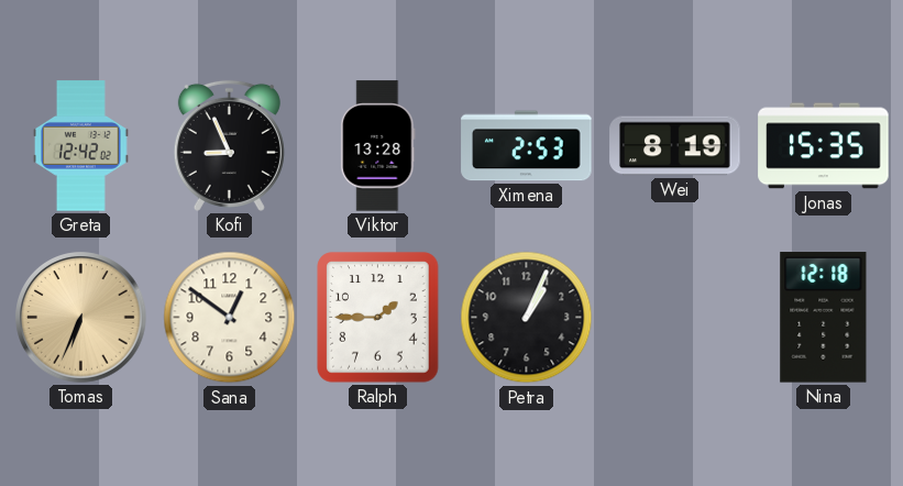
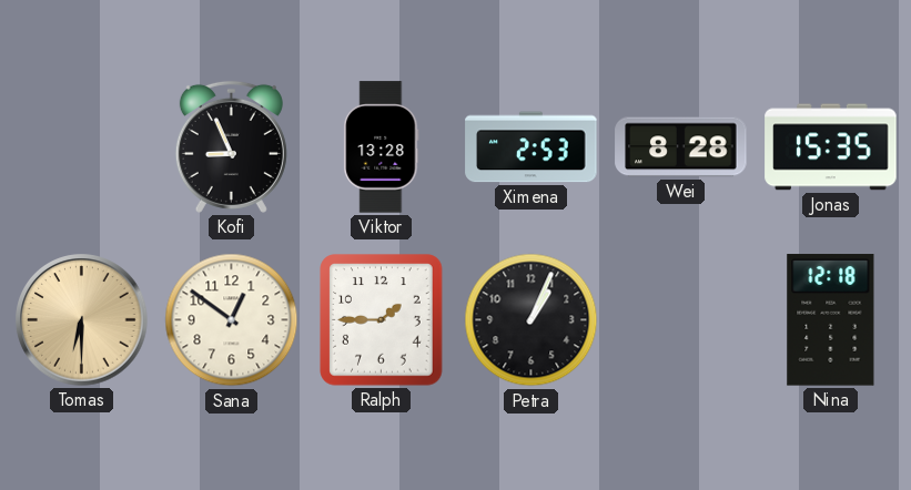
Greta: 12:42 -> none (81, 146)
Wei: 8:19 -> 8:28 (681, 147)
Tomas: 6:34 -> 6:30 (82, 320)
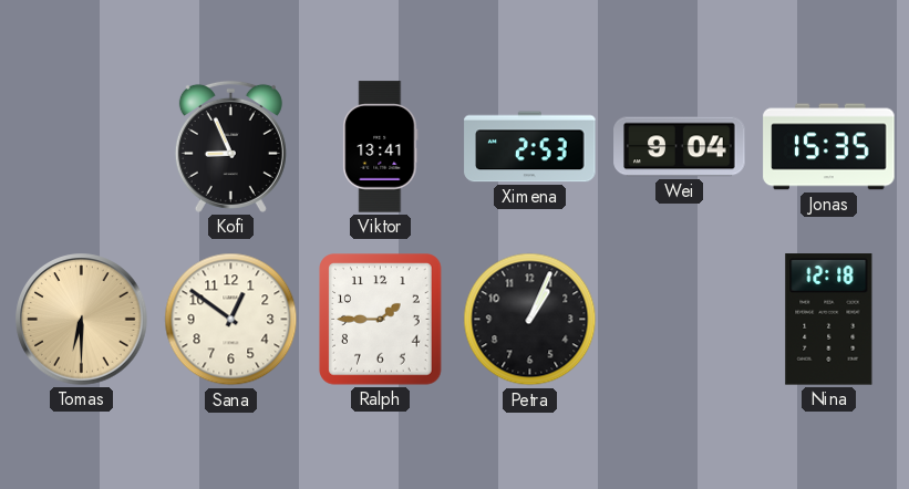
Viktor: 13:28 -> 13:41 (381, 147)
Wei: 8:28 -> 9:04 (680, 147)
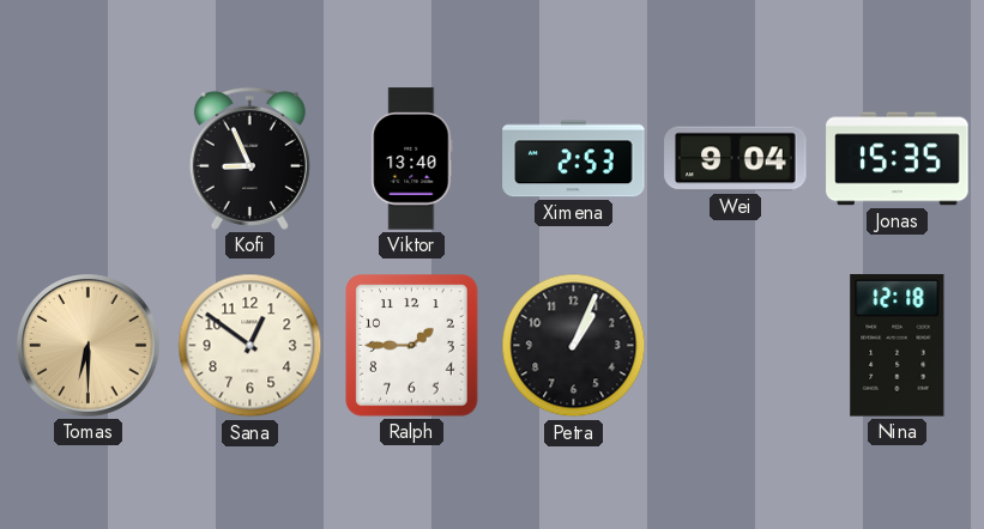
Viktor: 13:41 -> 13:40 (412, 159)
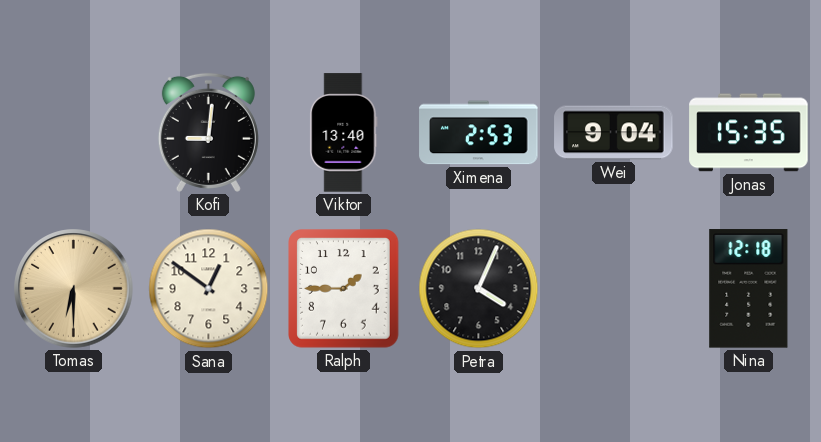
Kofi: 8:56 -> 9:01 (208, 132)
Petra: 1:04 -> 4:04 (479, 289)
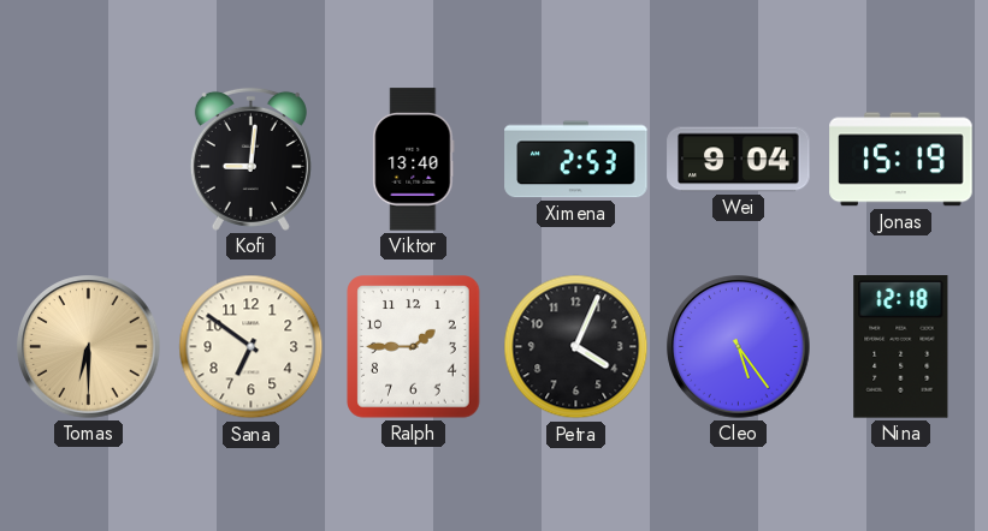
Jonas: 15:35 -> 15:19 (901, 160)
Sana: 12:51 -> 6:51 (252, 347)
Cleo: none -> 5:24 (739, 347)
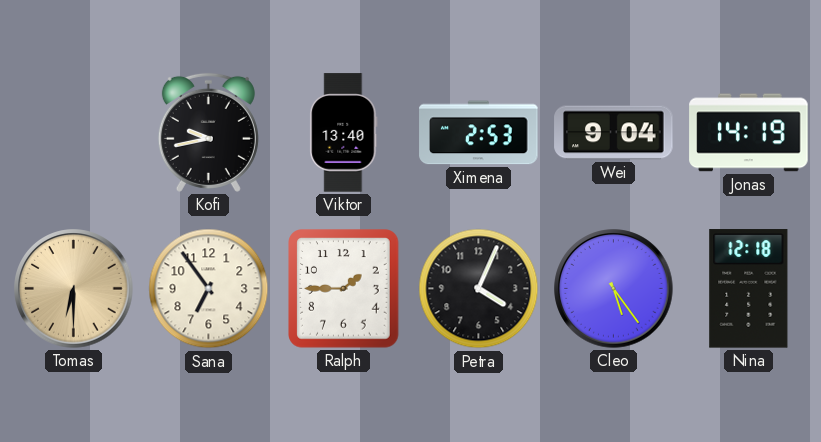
Kofi: 9:01 -> 9:43 (208, 132)
Jonas: 15:19 -> 14:19 (749, 133)
Sana: 6:51 -> 6:54 (209, 289)
